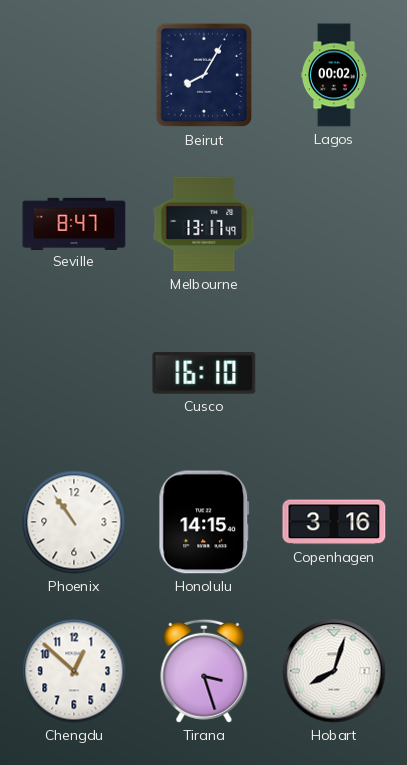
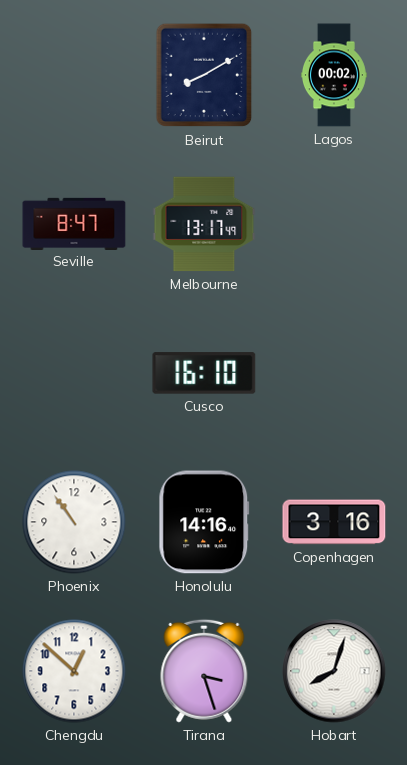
Beirut: 8:05 -> 8:10 (204, 75)
Honolulu: 14:15 -> 14:16 (204, 522)
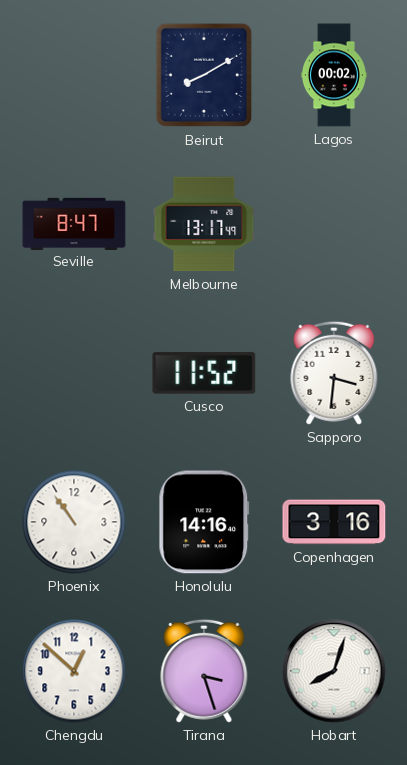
Cusco: 16:10 -> 11:52 (204, 373)
Sapporo: none -> 3:31 (334, 373)
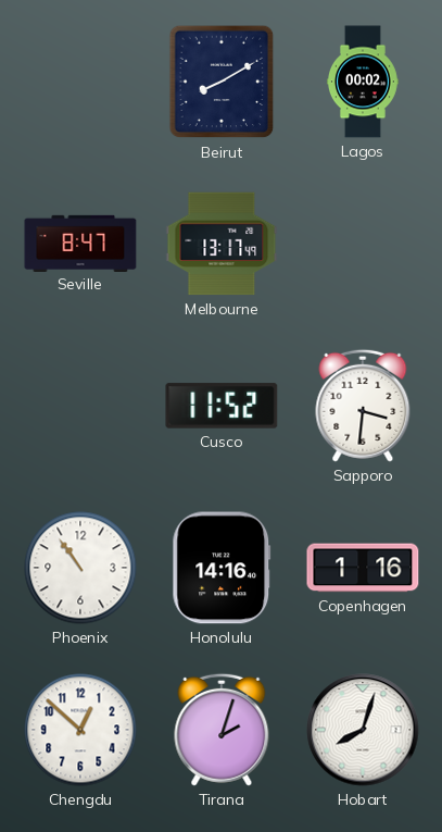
Copenhagen: 3:16 -> 1:16 (363, 568)
Tirana: 3:27 -> 2:03 (222, 730)
